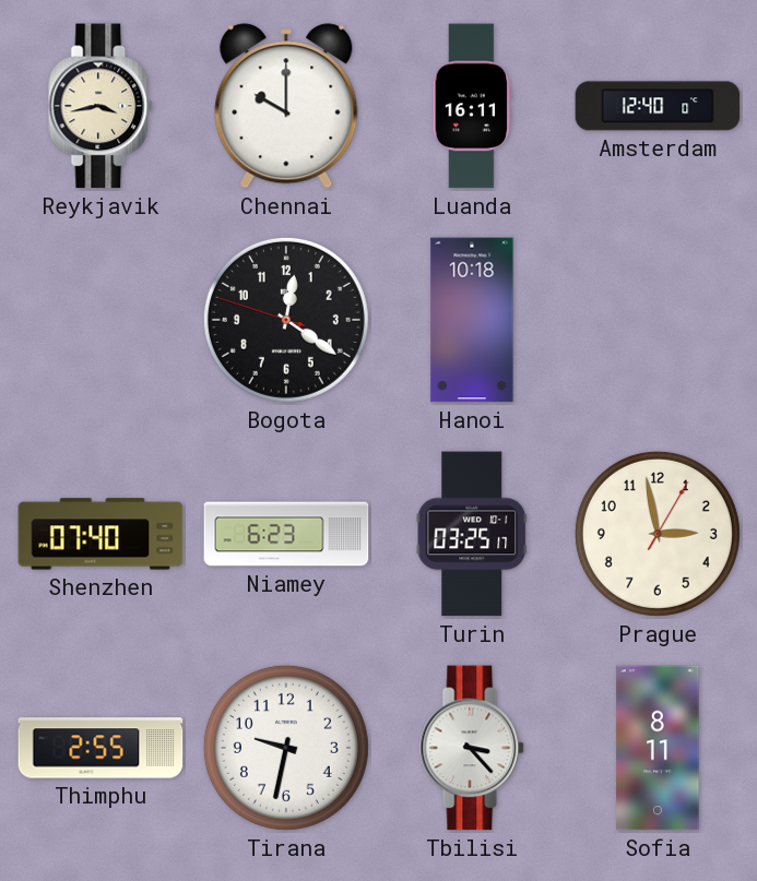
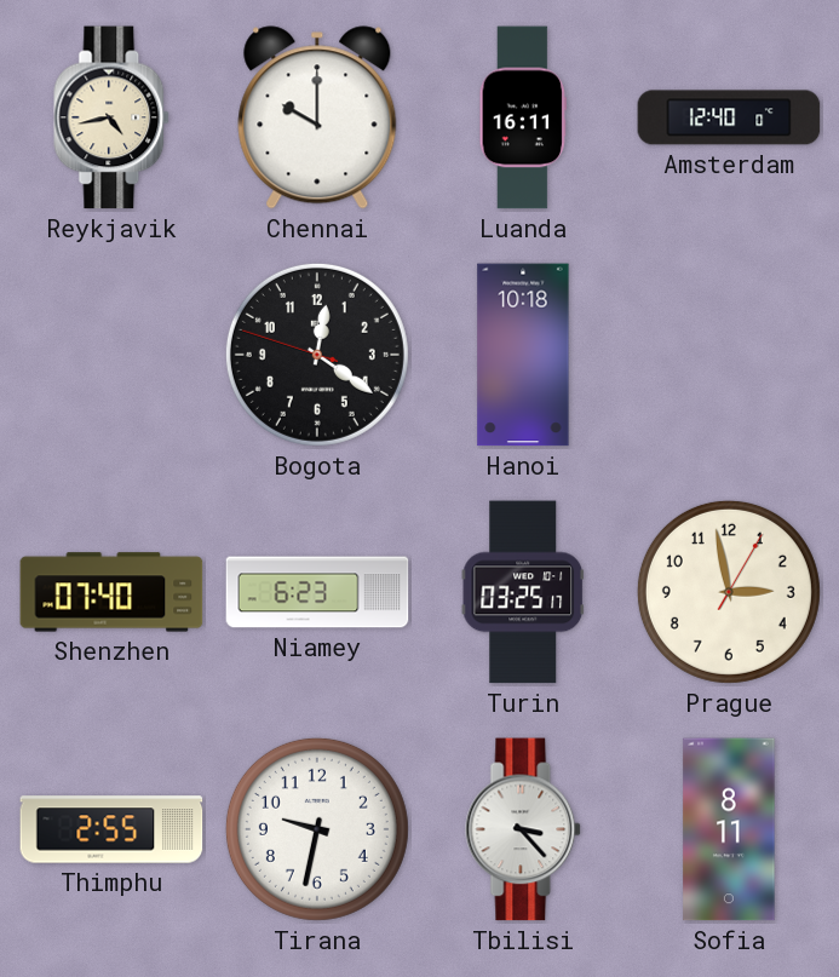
Reykjavik: 3:43 -> 4:43 (113, 117)
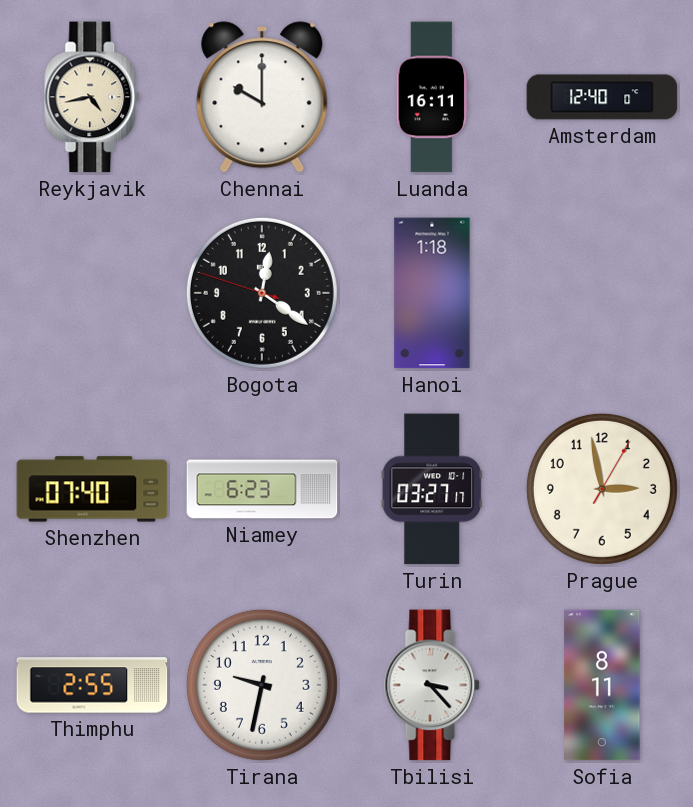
Hanoi: 10:18 -> 1:18 (432, 293)
Turin: 03:25 -> 03:27 (431, 489)
